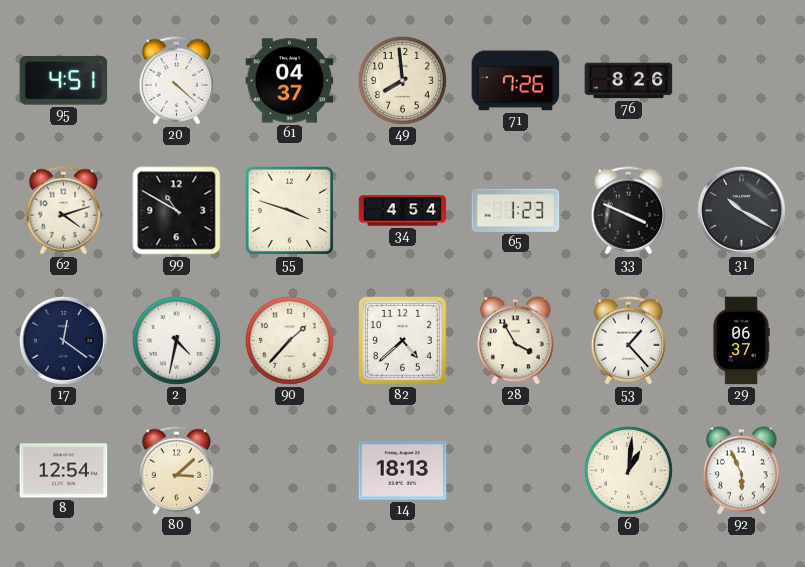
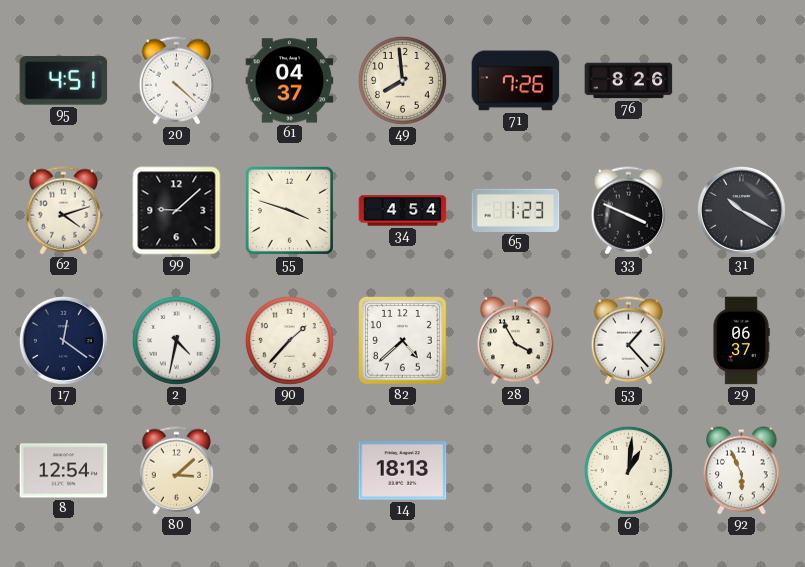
99: 10:50 -> 9:08 (177, 211)
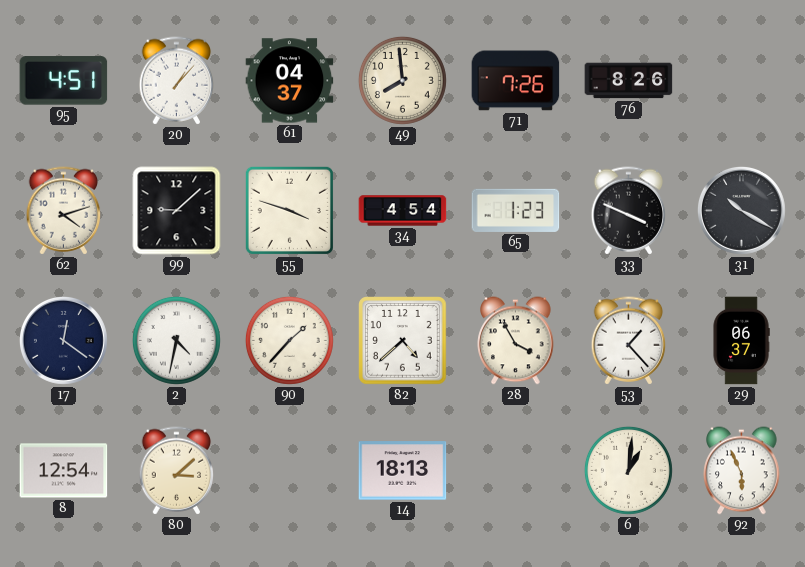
20: 4:22 -> 1:07 (177, 81)
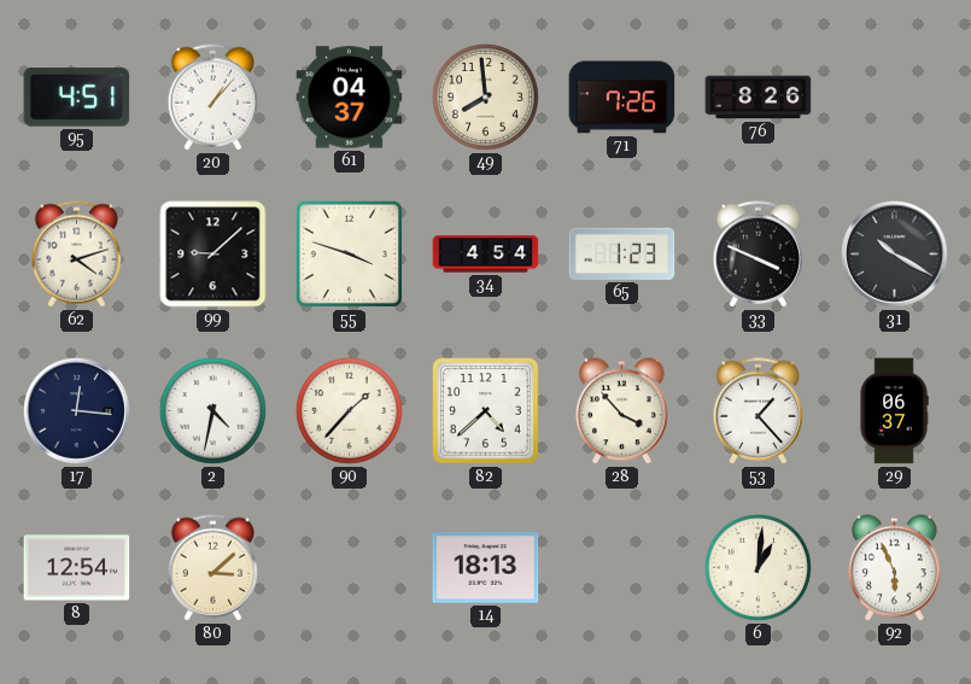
17: 12:21 -> 12:16 (76, 410)
28: 3:55 -> 3:53 (622, 411)
